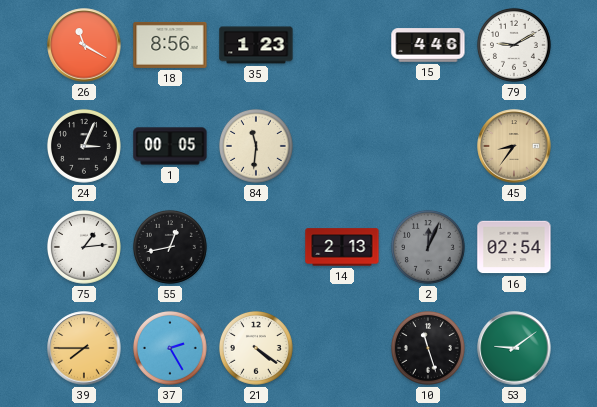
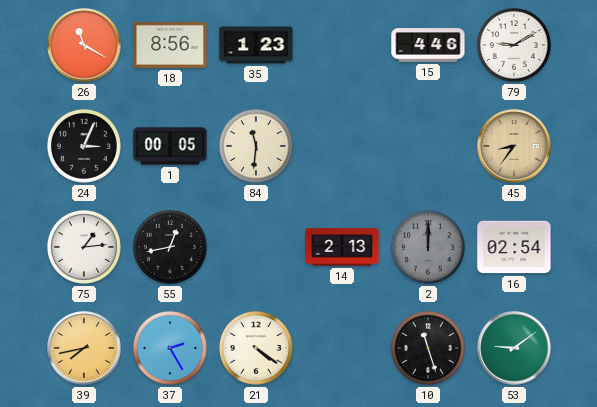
2: 12:04 -> 12:00 (428, 247)
39: 7:45 -> 7:43 (84, 348)
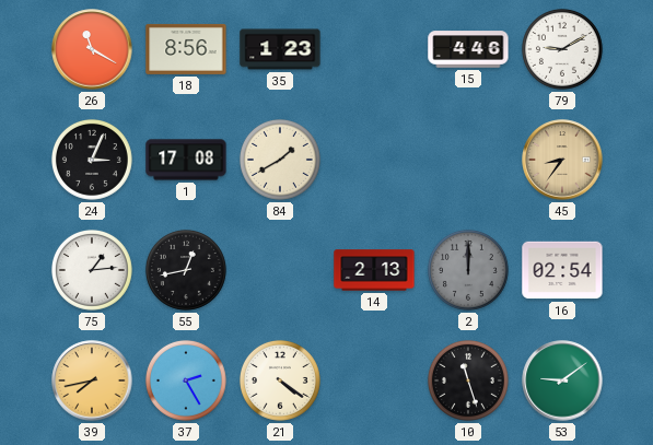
1: 00:05 -> 17:08 (186, 160)
84: 11:31 -> 1:40 (280, 160)
